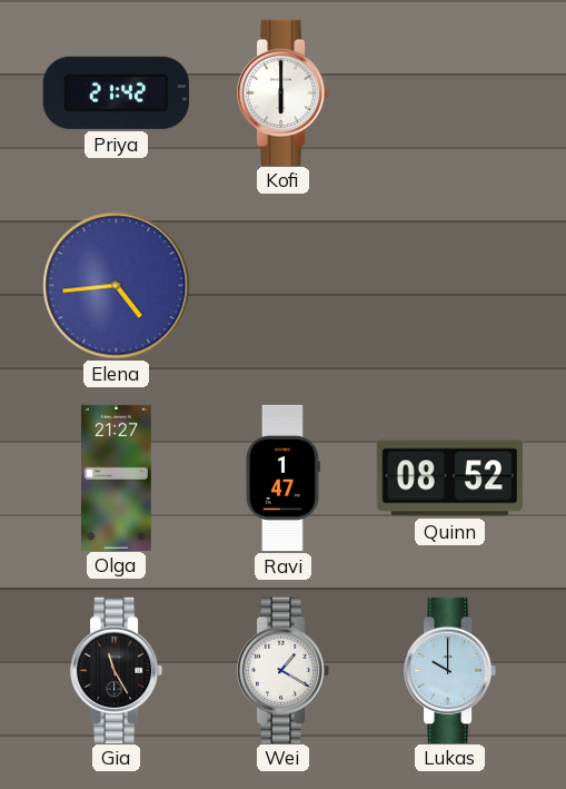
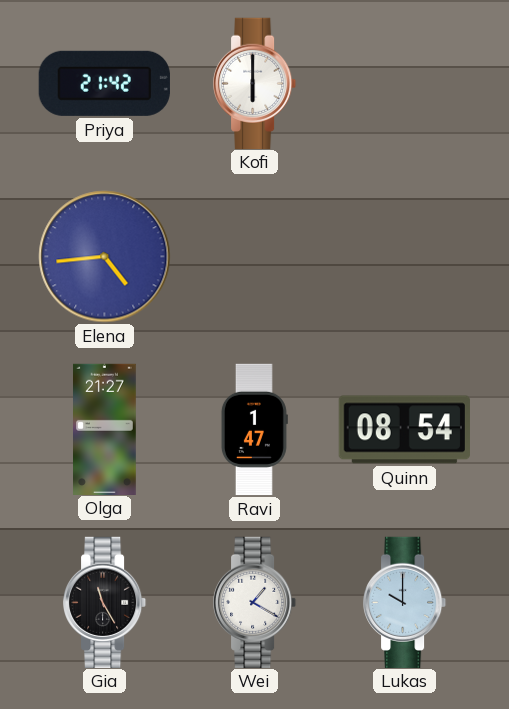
Quinn: 08:52 -> 08:54 (404, 430)
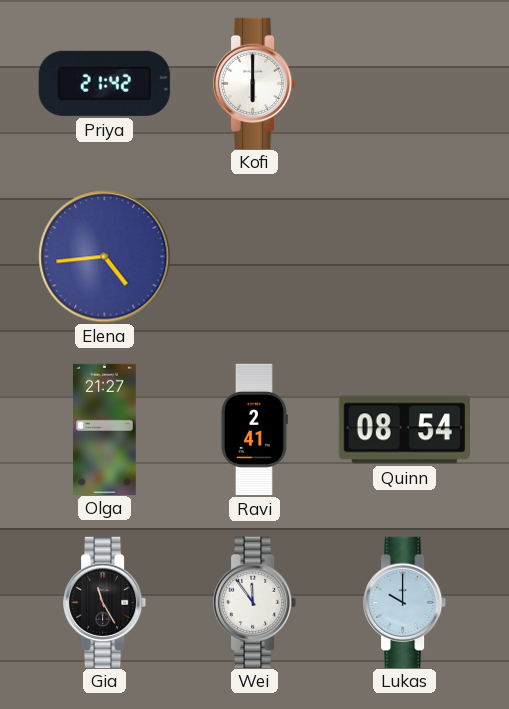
Ravi: 1:47 -> 2:41 (254, 430)
Wei: 1:20 -> 11:54 (256, 602)
